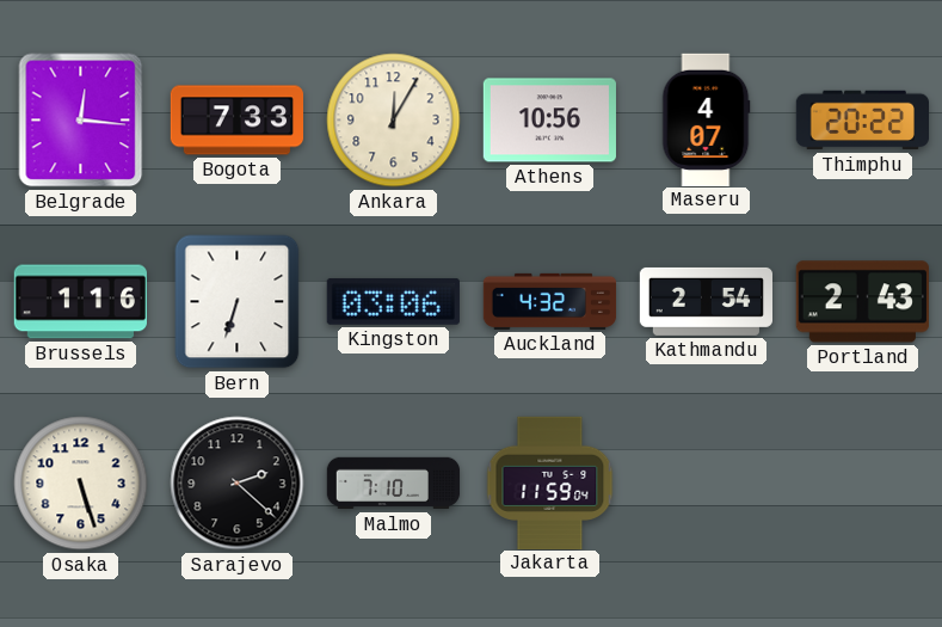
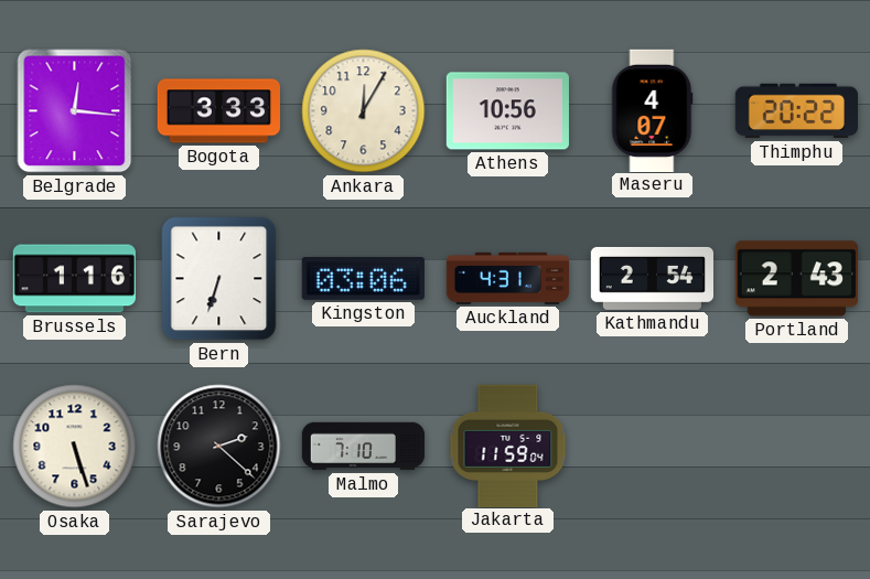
Bogota: 7:33 -> 3:33 (219, 111)
Auckland: 4:32 -> 4:31 (508, 278)
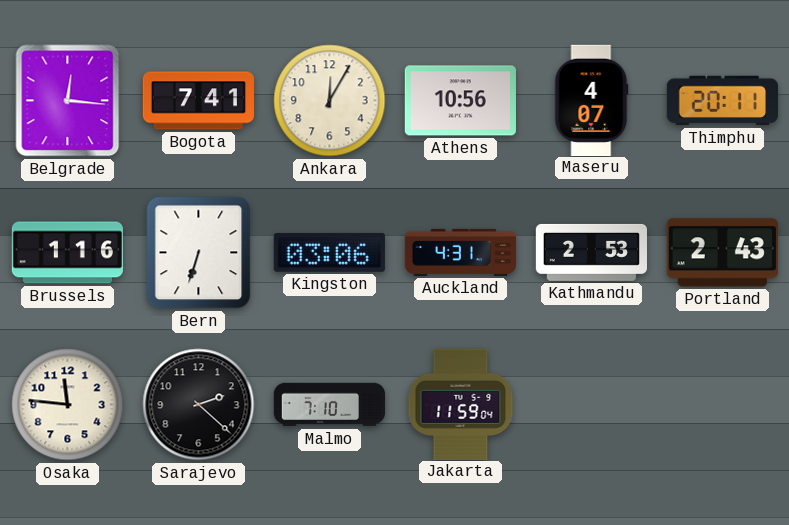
Bogota: 3:33 -> 7:41 (199, 101)
Thimphu: 20:22 -> 20:11 (722, 101)
Kathmandu: 2:54 -> 2:53 (591, 252)
Osaka: 5:27 -> 11:46 (68, 405)
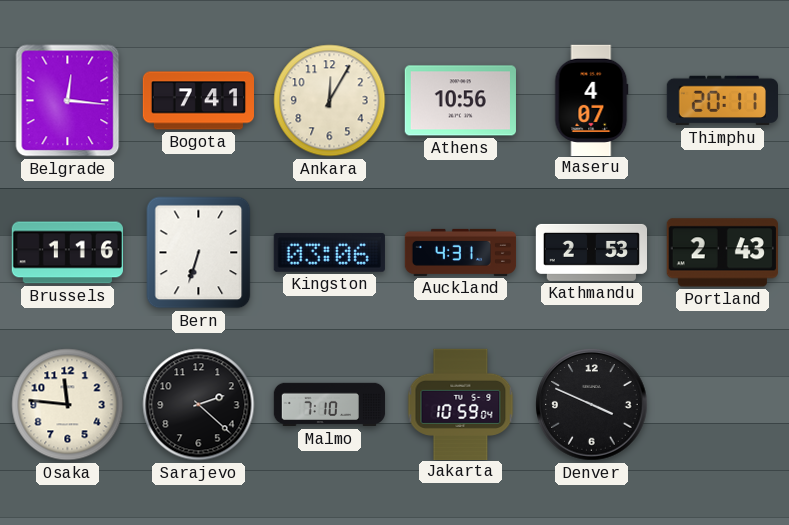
Jakarta: 11:59 -> 10:59 (461, 404)
Denver: none -> 3:49 (592, 405)
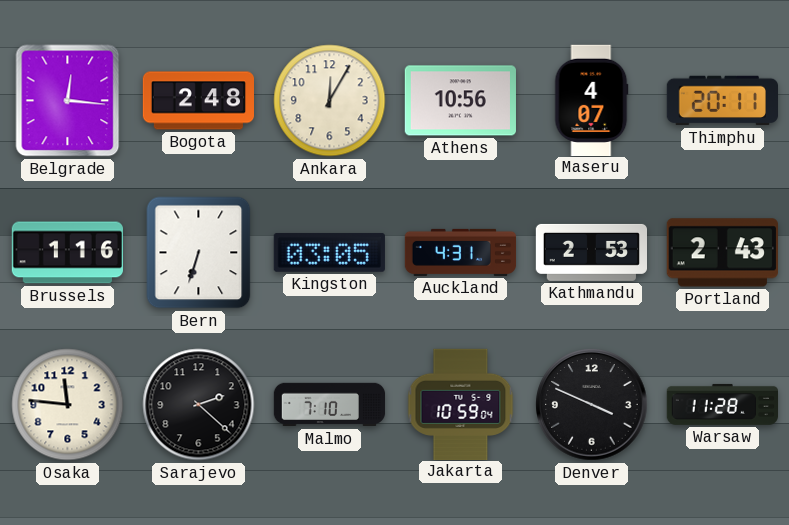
Bogota: 7:41 -> 2:48 (199, 101)
Kingston: 03:06 -> 03:05 (329, 252)
Warsaw: none -> 11:28 (722, 404)
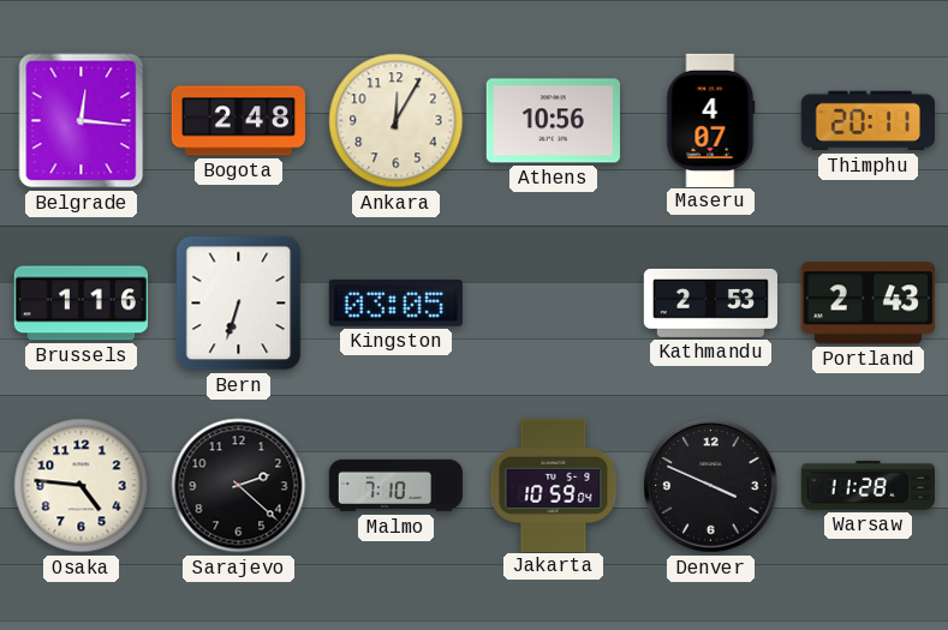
Auckland: 4:31 -> none (461, 252)
Osaka: 11:46 -> 4:46 (82, 486)
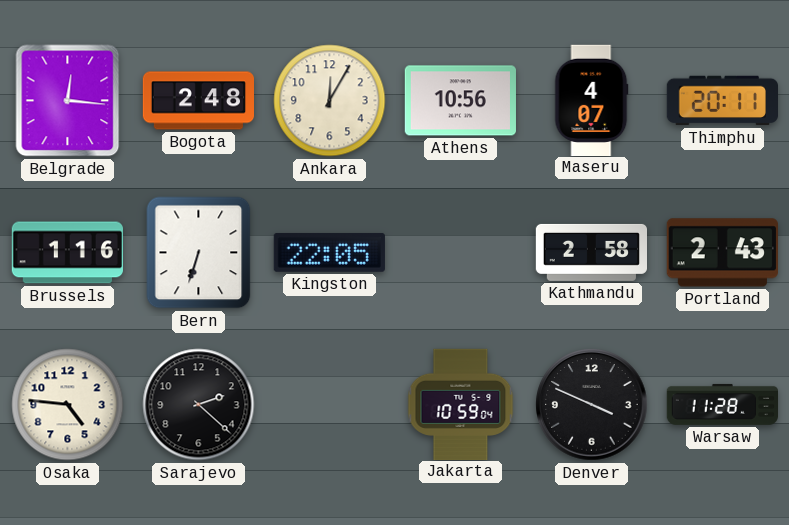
Kingston: 03:05 -> 22:05 (329, 252)
Kathmandu: 2:53 -> 2:58 (591, 252)
Malmo: 7:10 -> none (397, 486)
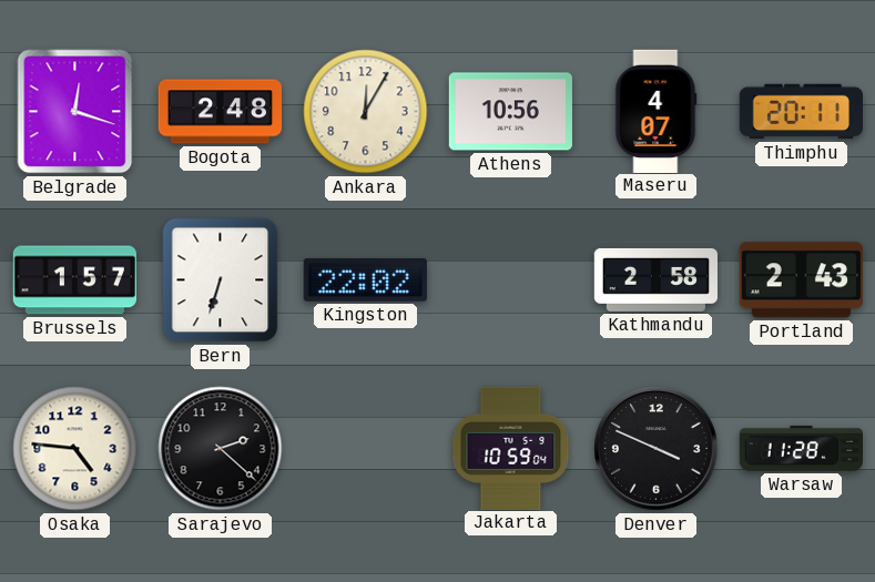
Belgrade: 12:16 -> 12:18 (75, 112)
Brussels: 1:16 -> 1:57 (74, 280)
Kingston: 22:05 -> 22:02 (365, 279)
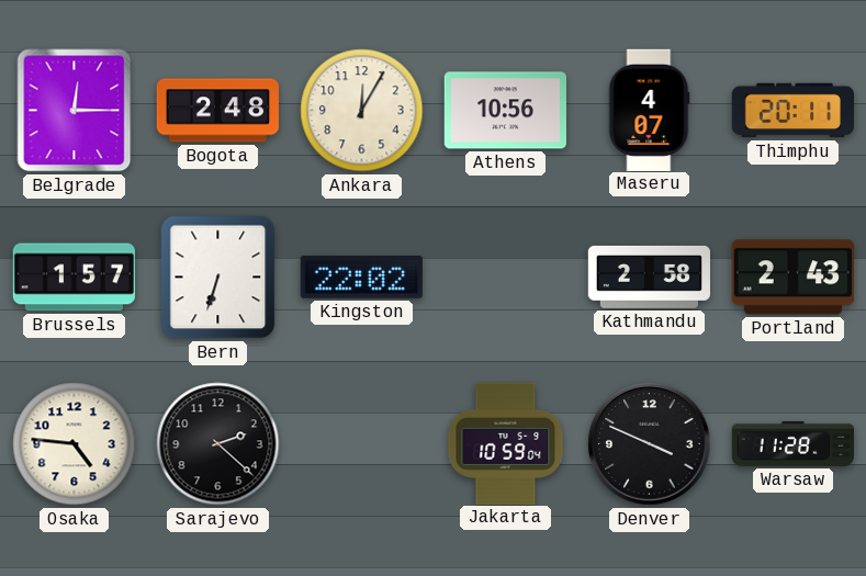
Belgrade: 12:18 -> 12:15 (75, 111)
